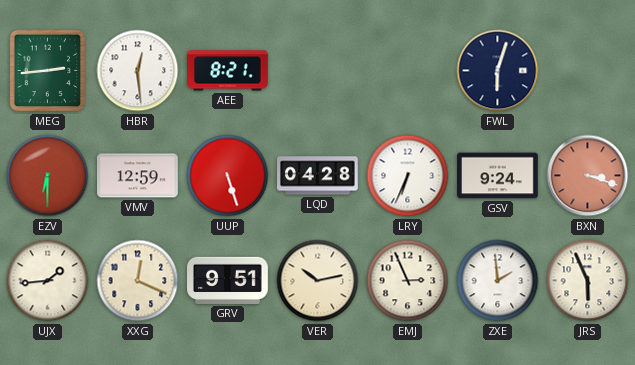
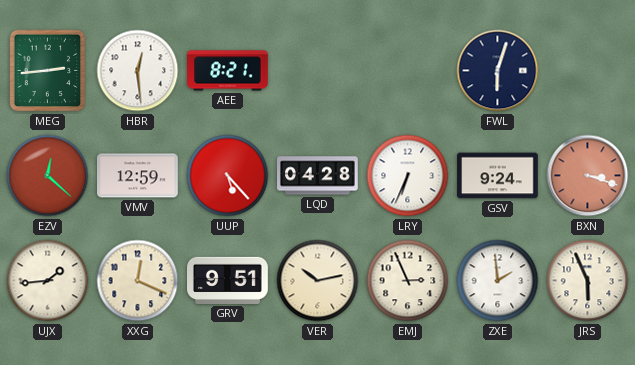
EZV: 6:30 -> 12:22 (48, 176)
UUP: 5:27 -> 5:23 (228, 176)
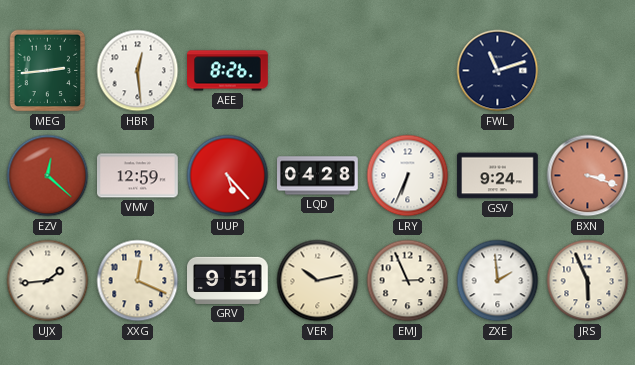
AEE: 8:21 -> 8:26 (228, 71)
FWL: 6:03 -> 11:12 (498, 71)
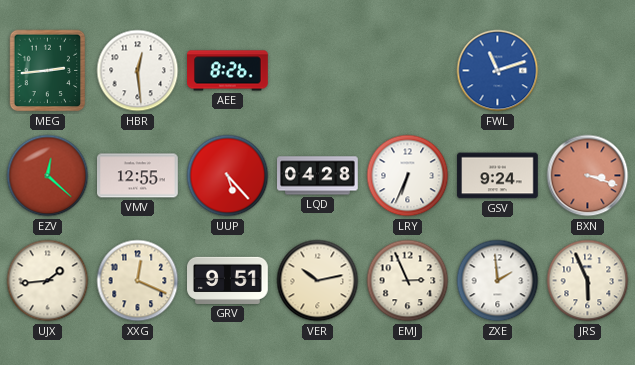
FWL dial: navy -> blue (498, 71)
VMV: 12:59 -> 12:55 (138, 176)
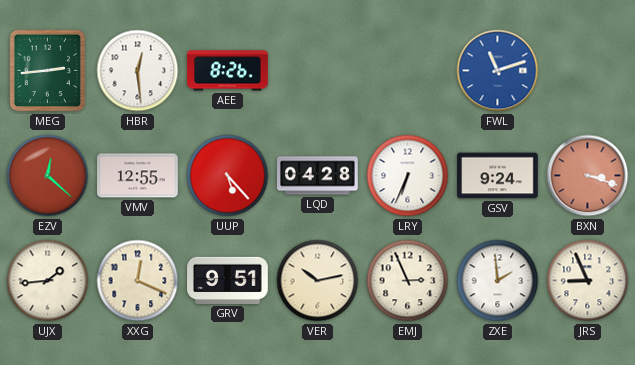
JRS: 5:56 -> 8:56 (588, 281)
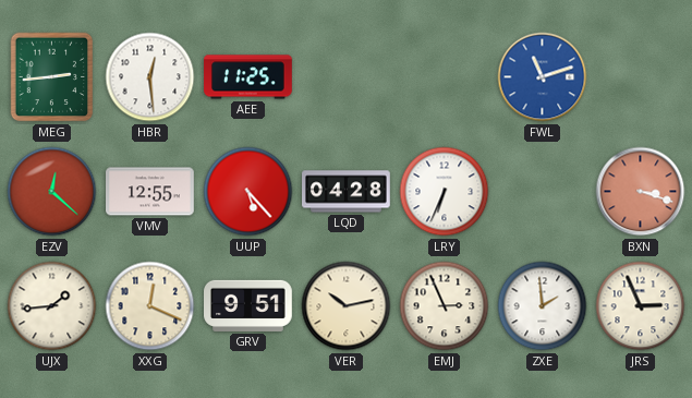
AEE: 8:26 -> 11:25 (248, 77)
GSV: 9:24 -> none (498, 176)
JRS: 8:56 -> 2:56 (641, 306)
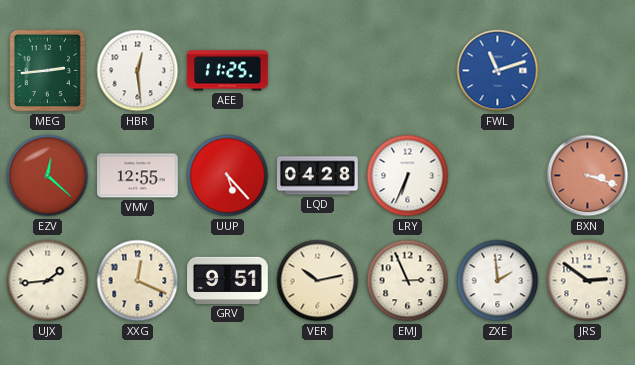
JRS: 2:56 -> 2:51 (588, 281)
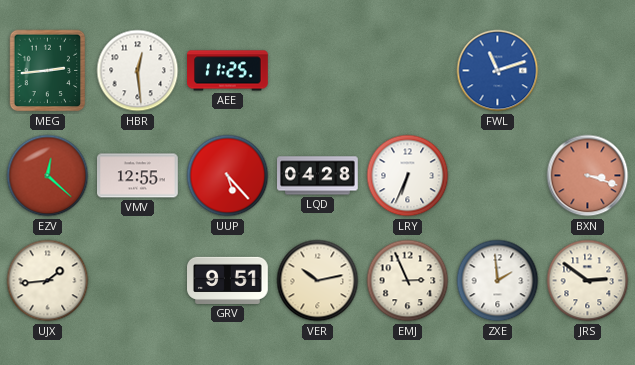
XXG: 12:19 -> none (138, 281)
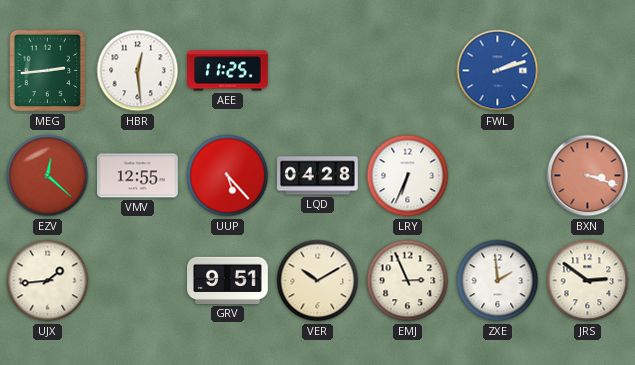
FWL: 11:12 -> 2:12 (498, 71)
VER: 10:13 -> 10:10 (318, 281)
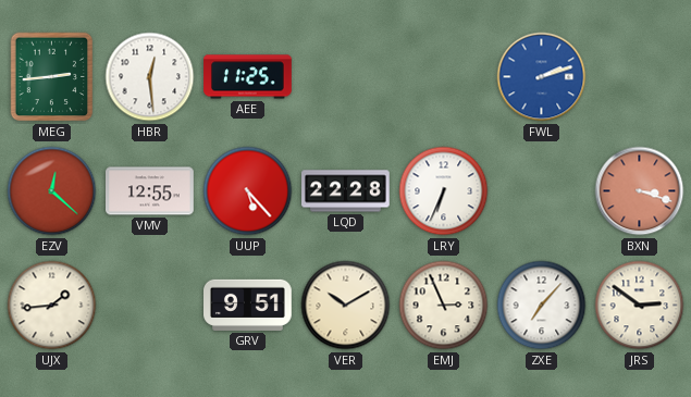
LQD: 04:28 -> 22:28 (346, 191)
ZXE: 1:59 -> 7:07 (542, 306)
